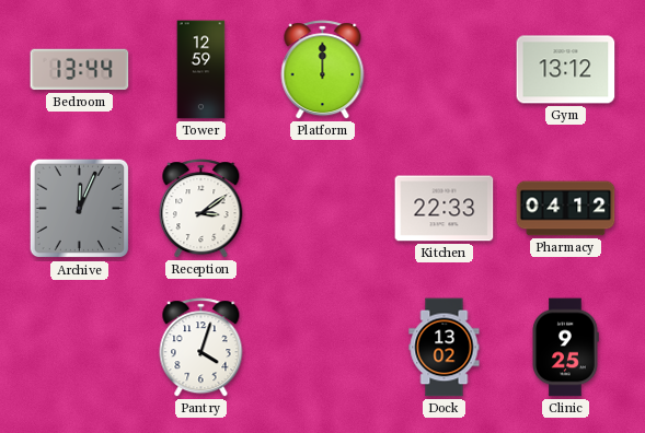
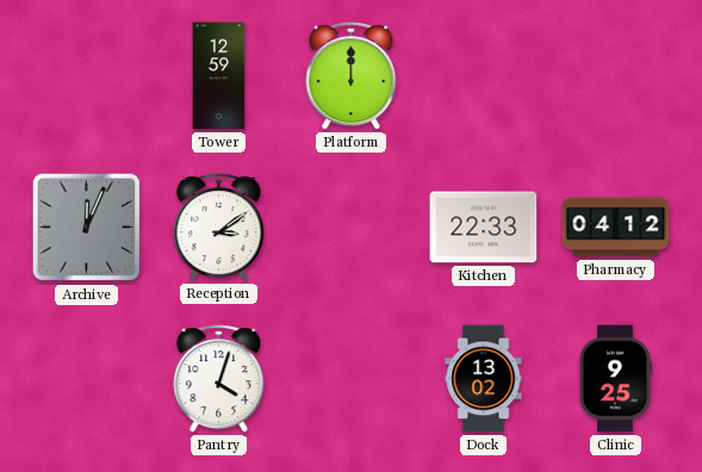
Bedroom: 13:44 -> none (80, 70)
Gym: 13:12 -> none (566, 70)
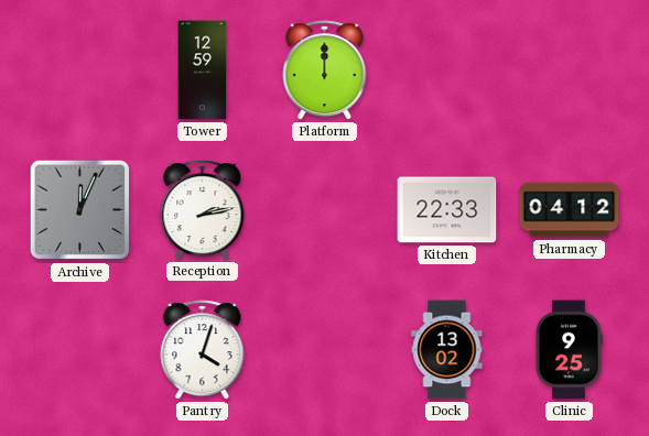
Reception: 3:09 -> 2:13 (203, 210)
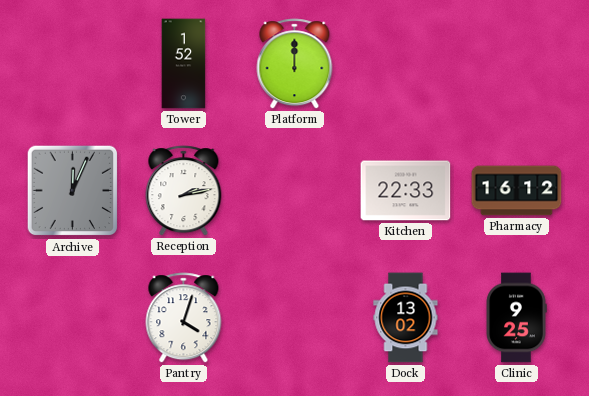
Tower: 12:59 -> 1:52 (184, 64)
Pharmacy: 04:12 -> 16:12 (517, 191)
